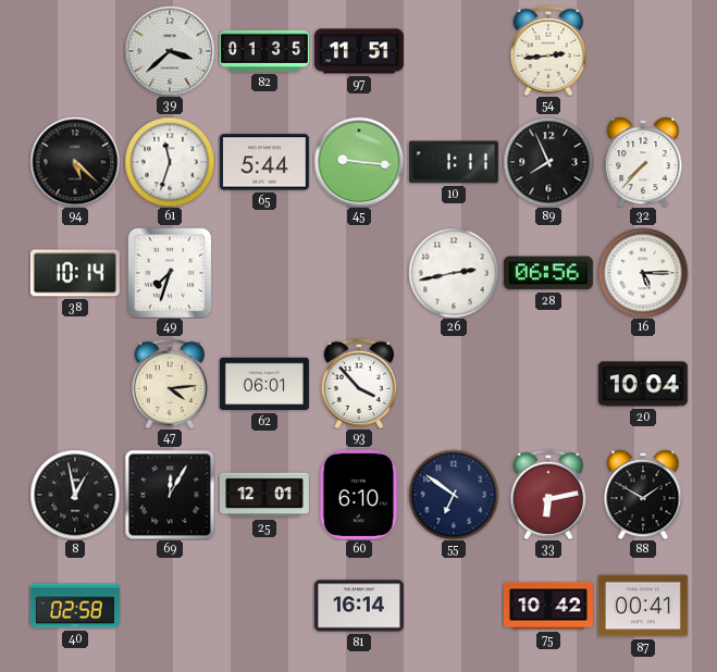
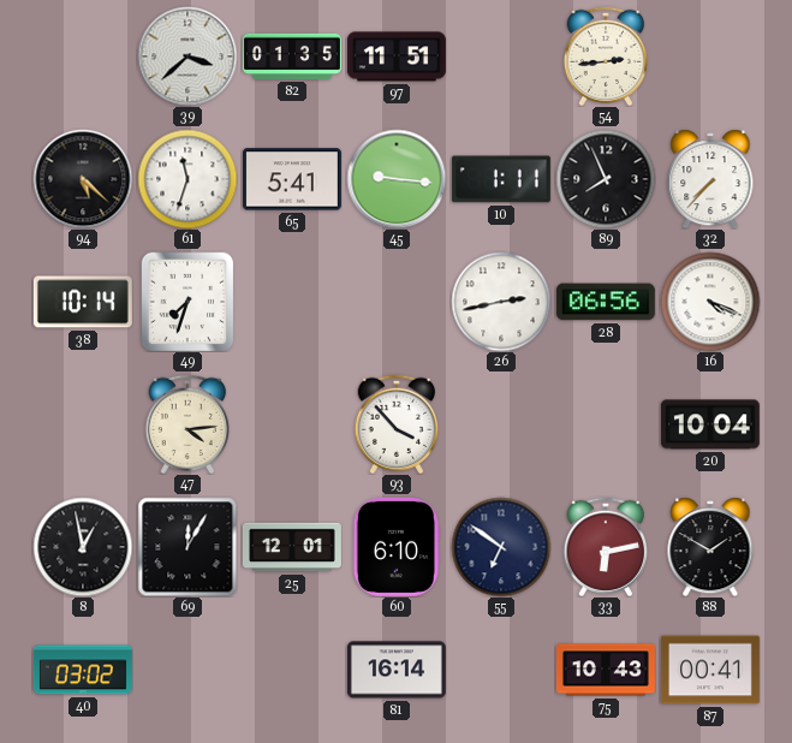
65: 5:44 -> 5:41 (292, 179)
16: 5:15 -> 4:19 (710, 302)
62: 06:01 -> none (264, 384)
40: 02:58 -> 03:02 (83, 670)
75: 10:42 -> 10:43 (606, 670)
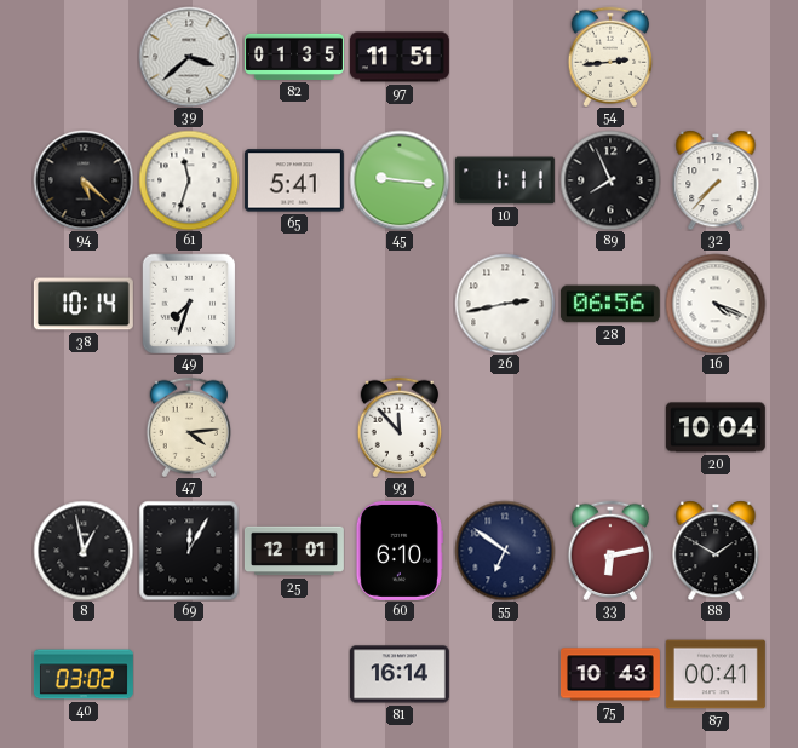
93: 3:53 -> 11:53 (400, 426)
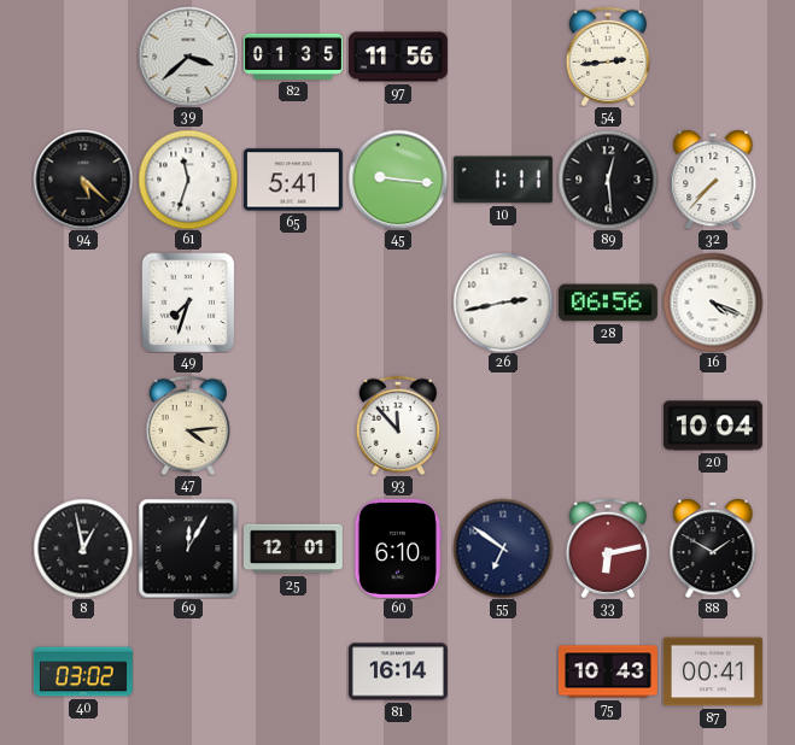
97: 11:51 -> 11:56 (398, 57)
89: 7:56 -> 12:29 (608, 180)
38: 10:14 -> none (84, 304)
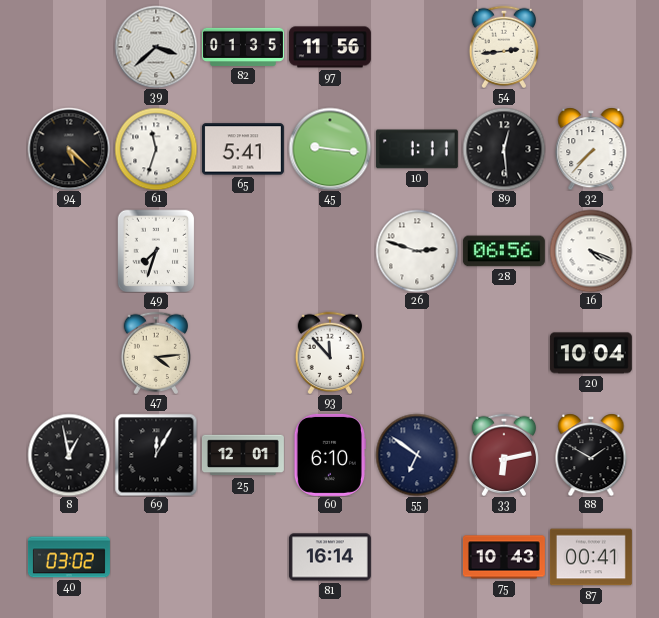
26: 2:43 -> 2:48 (417, 251)
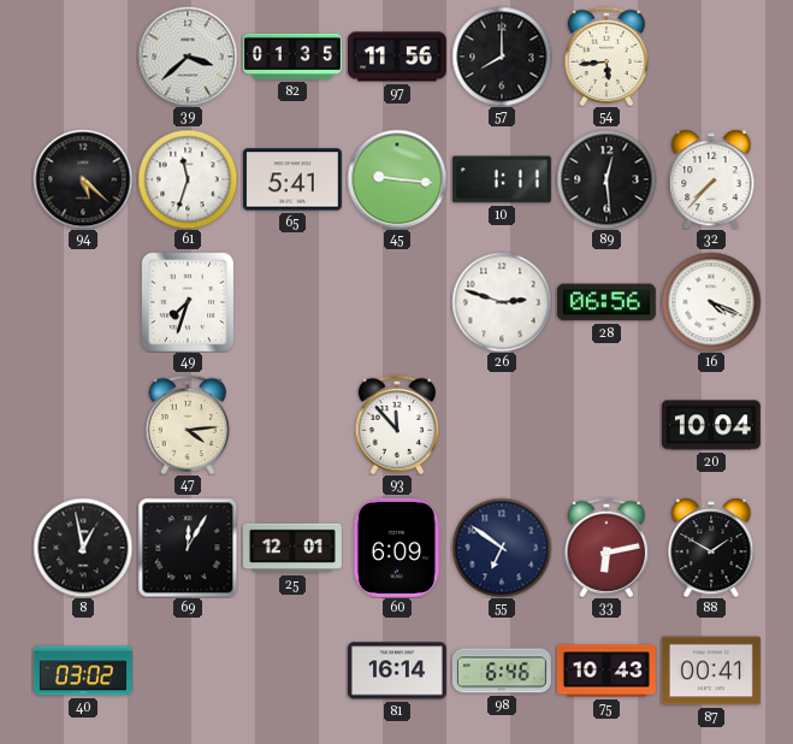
57: none -> 8:00 (502, 57)
54: 2:44 -> 5:44 (606, 55)
60: 6:10 -> 6:09 (396, 548)
98: none -> 6:46 (502, 671)
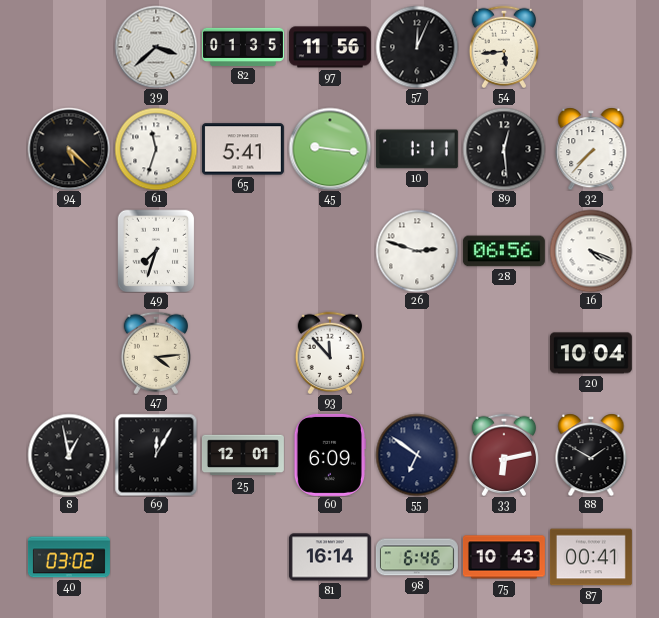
57: 8:00 -> 12:04 (417, 47)
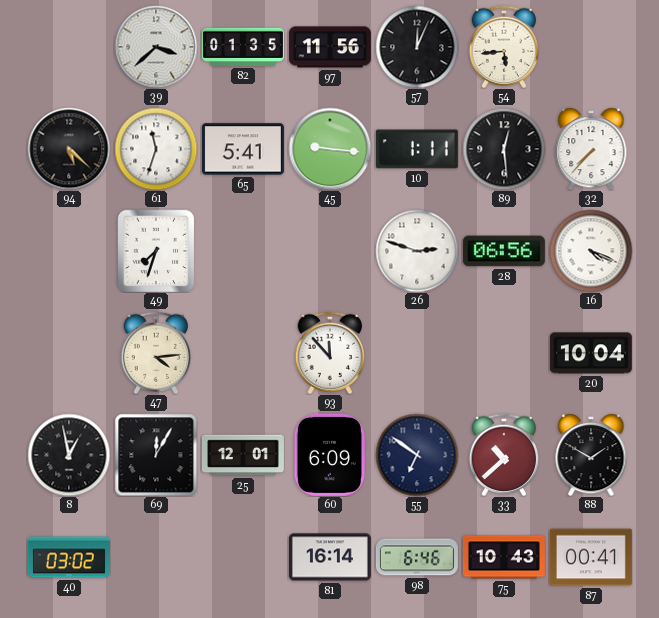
33: 6:13 -> 10:38 (504, 454)
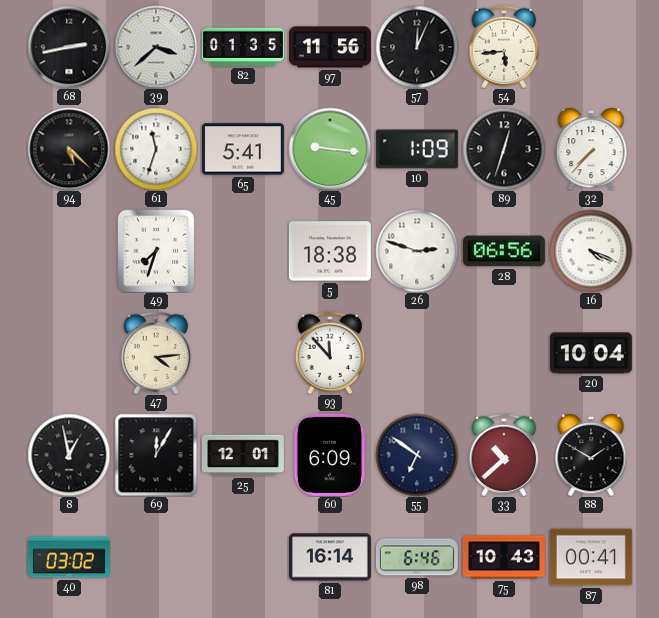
68: none -> 2:43 (69, 47)
10: 1:11 -> 1:09 (417, 149)
89: 12:29 -> 12:33 (504, 149)
5: none -> 18:38 (330, 251)
